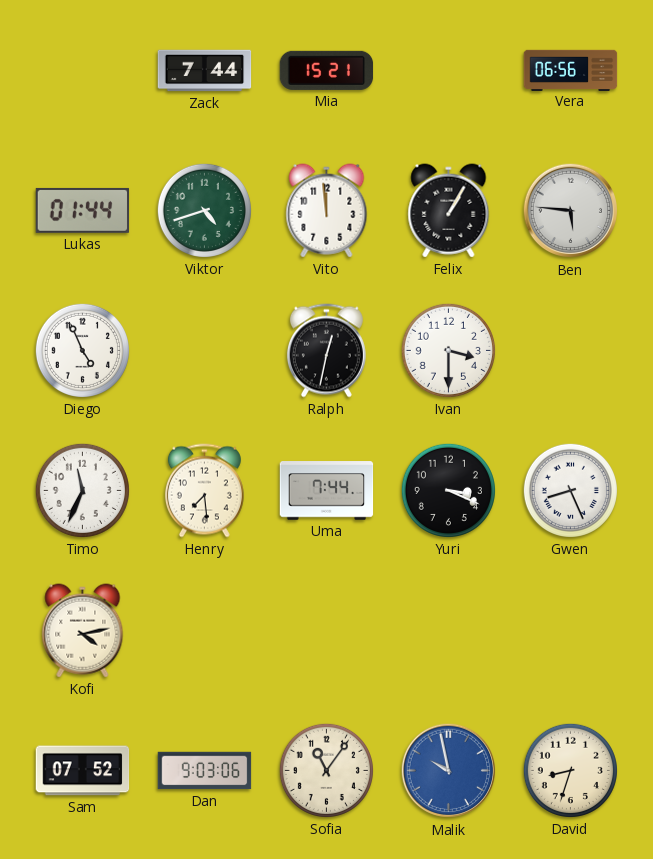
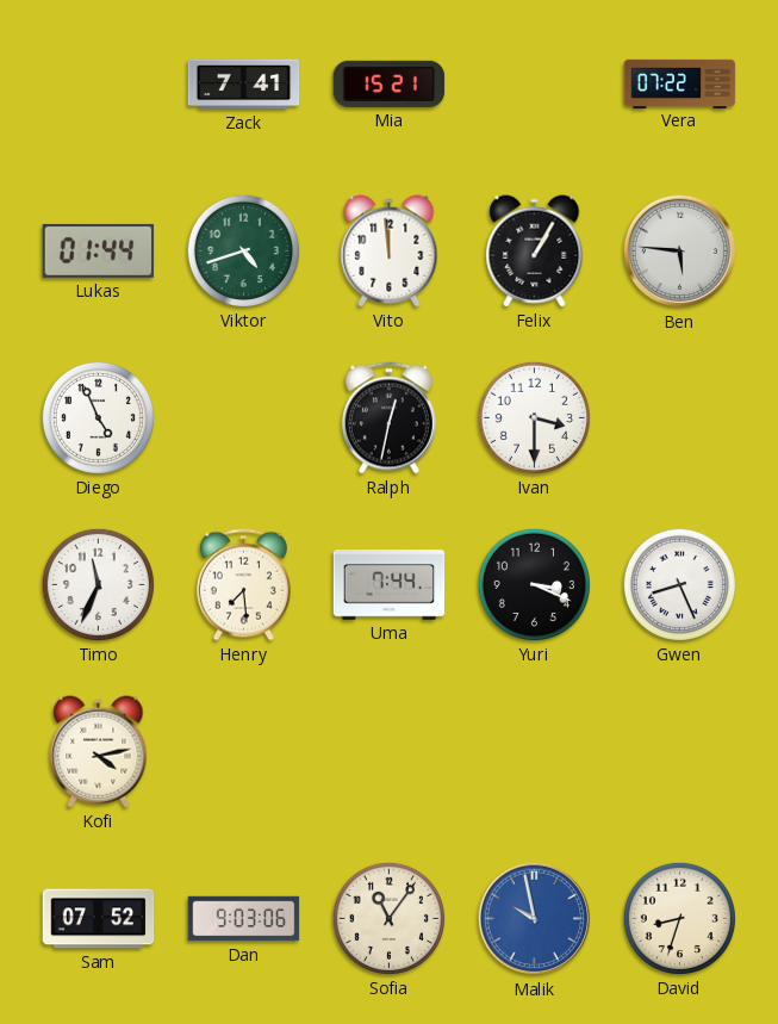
Zack: 7:44 -> 7:41 (244, 85)
Vera: 06:56 -> 07:22 (680, 83)
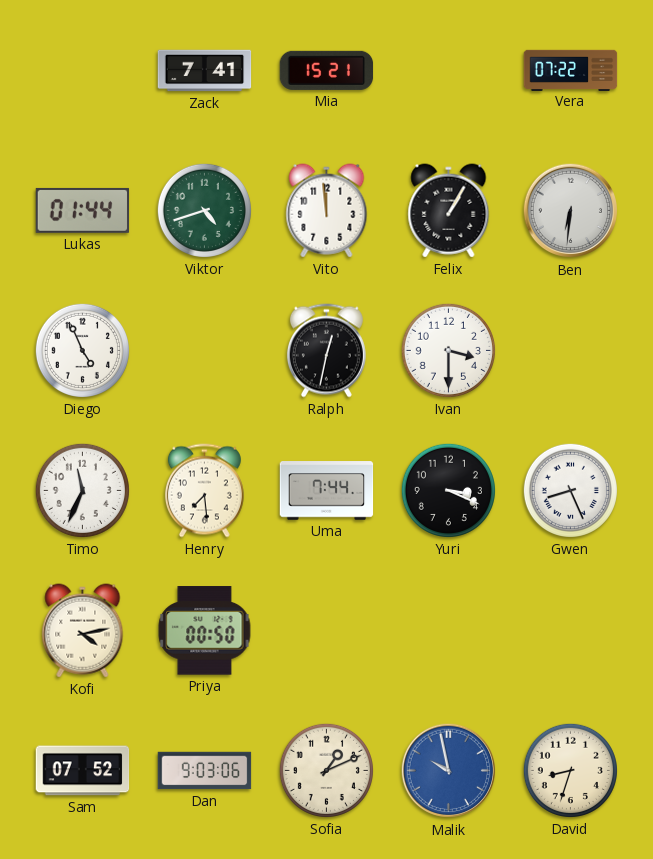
Ben: 5:46 -> 6:31 (571, 211)
Priya: none -> 00:50 (205, 631)
Sofia: 11:06 -> 1:11 (326, 770)
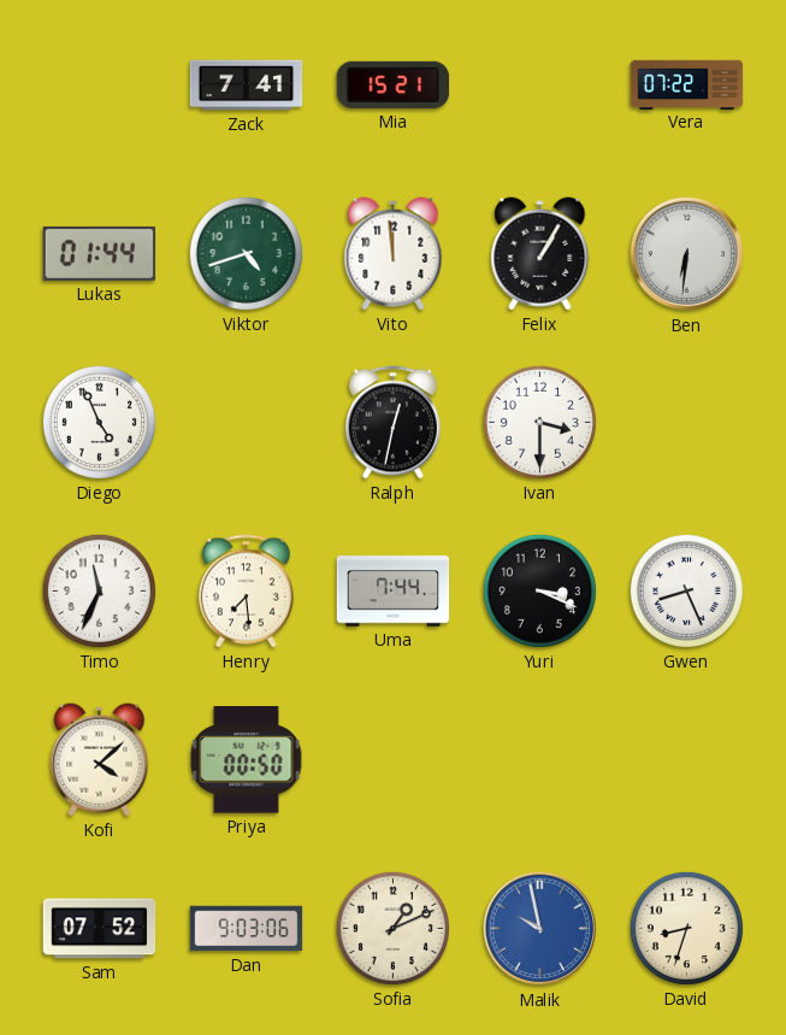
Kofi: 4:13 -> 4:08 (100, 760)
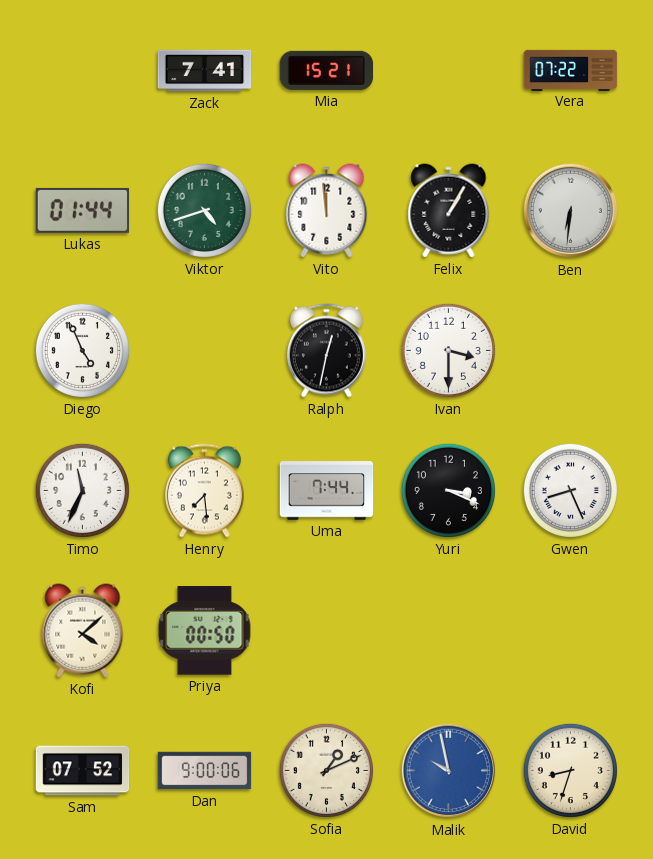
Dan: 9:03 -> 9:00 (205, 771)
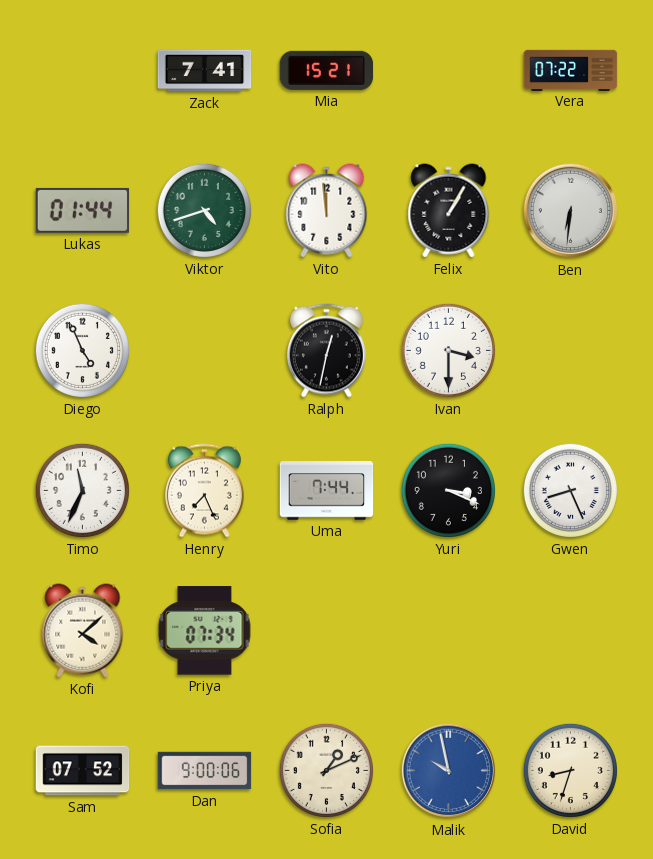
Henry: 7:29 -> 7:26 (204, 491)
Priya: 00:50 -> 07:34 (205, 631)
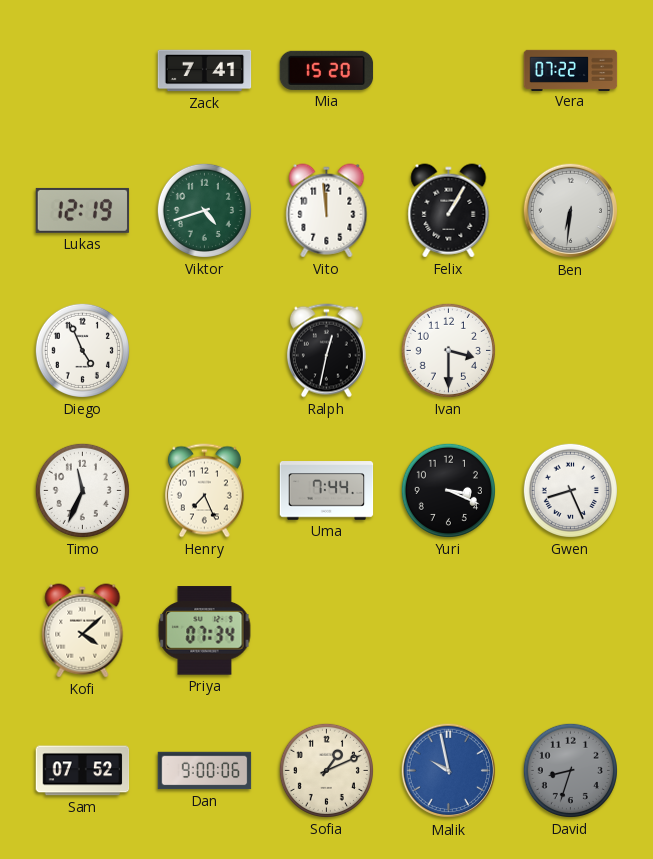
Mia: 15:21 -> 15:20 (327, 70)
Lukas: 01:44 -> 12:19 (83, 210)
David dial: cream -> grey (570, 770)
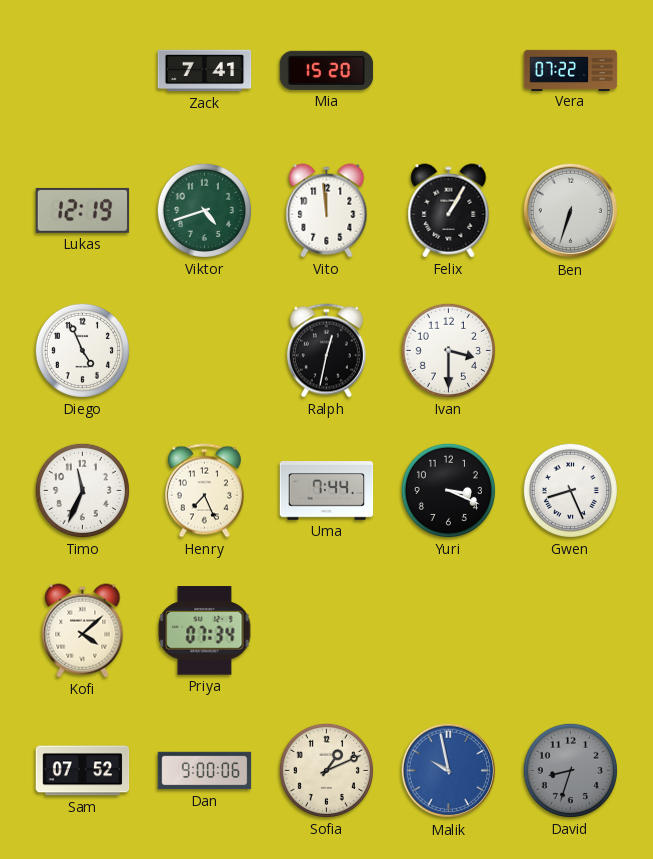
Ben: 6:31 -> 6:33 (571, 211)
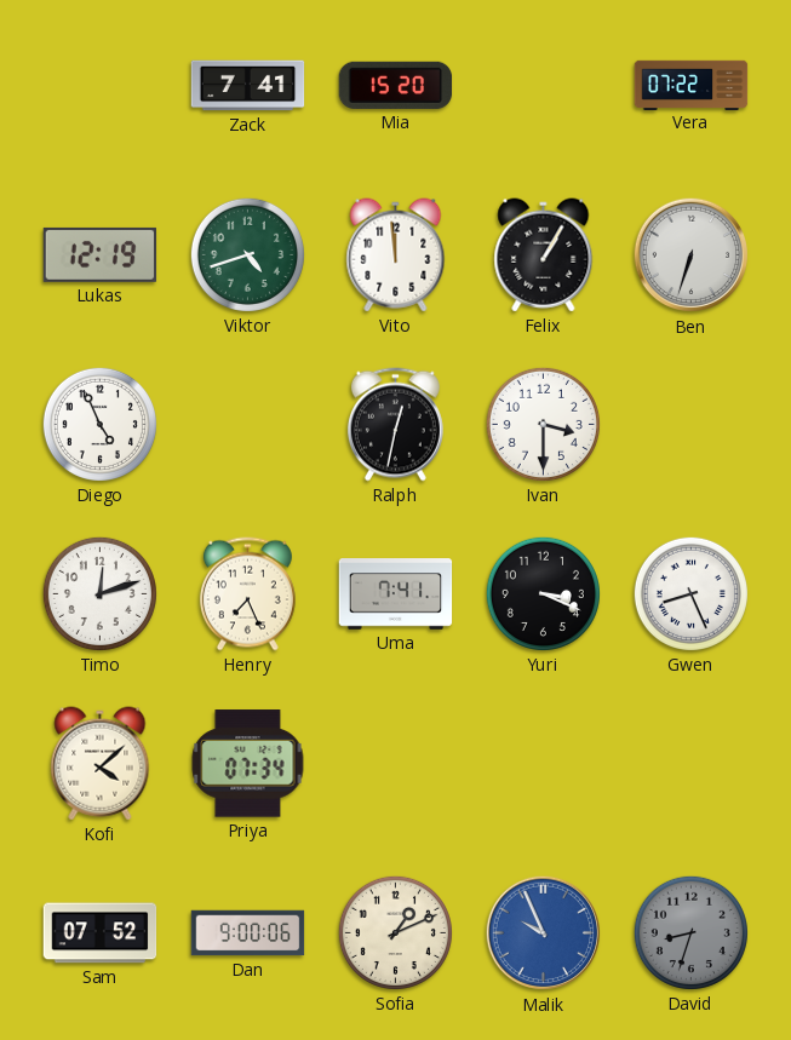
Timo: 11:34 -> 12:12 (99, 593)
Uma: 7:44 -> 7:41 (396, 594)
Malik: 9:58 -> 9:56 (544, 933)
